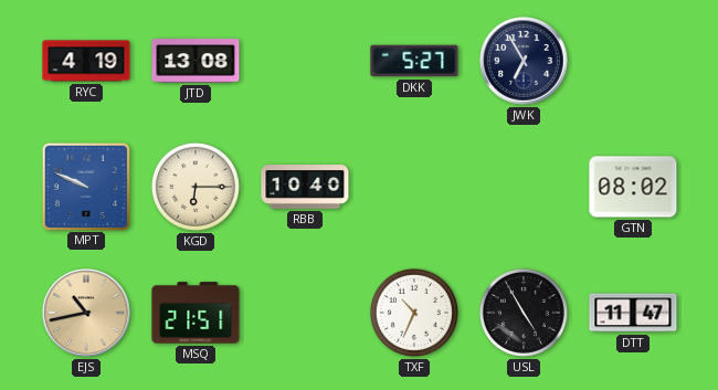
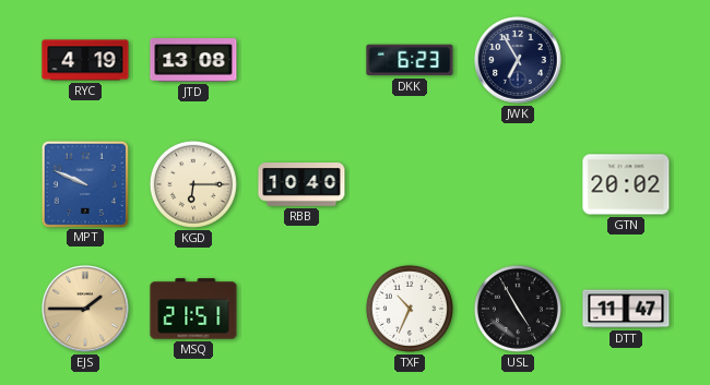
DKK: 5:27 -> 6:23 (410, 60)
GTN: 08:02 -> 20:02 (626, 184)
EJS: 10:43 -> 1:45 (85, 309)
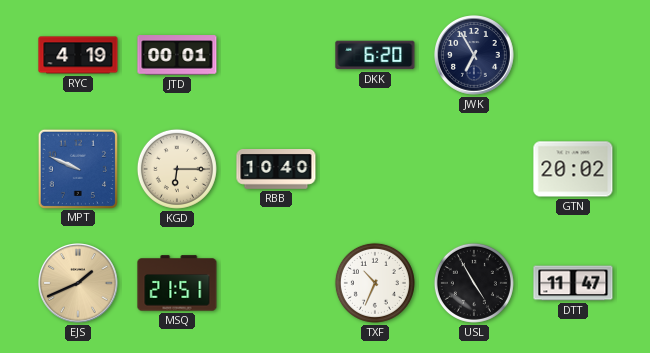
JTD: 13:08 -> 00:01 (177, 55)
DKK: 6:23 -> 6:20 (375, 55)
EJS: 1:45 -> 1:41 (78, 283)
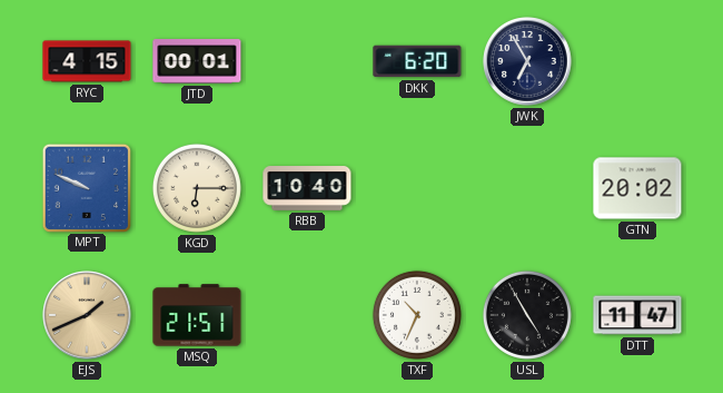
RYC: 4:19 -> 4:15 (87, 61)
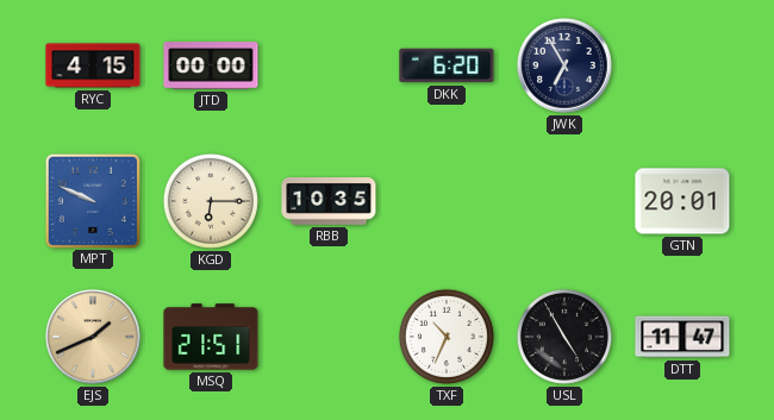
JTD: 00:01 -> 00:00 (211, 65)
RBB: 10:40 -> 10:35 (329, 202)
GTN: 20:02 -> 20:01 (682, 201)
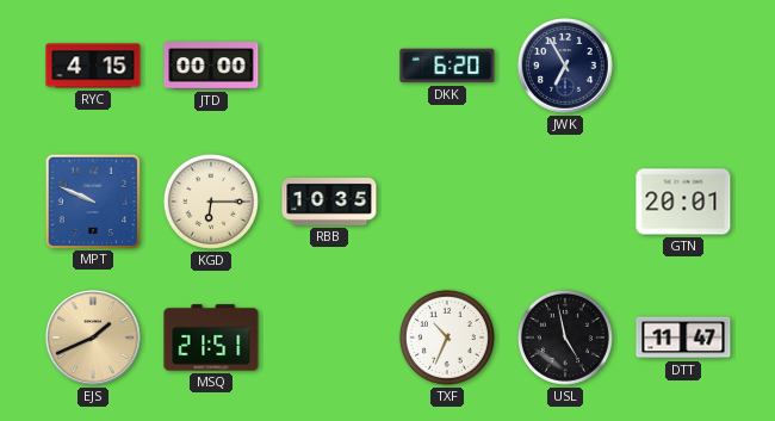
USL: 4:55 -> 4:58 (565, 338)
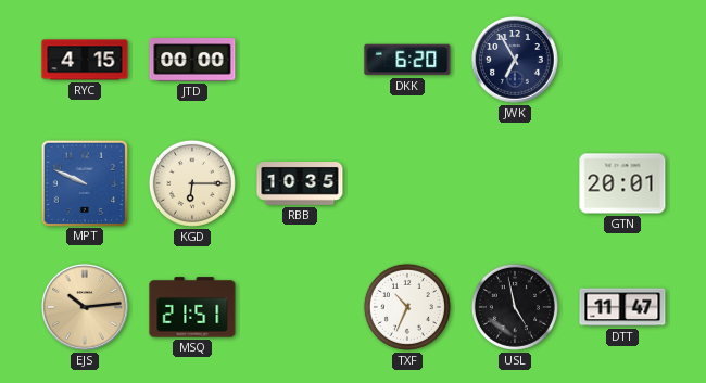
EJS: 1:41 -> 10:14 (85, 307)
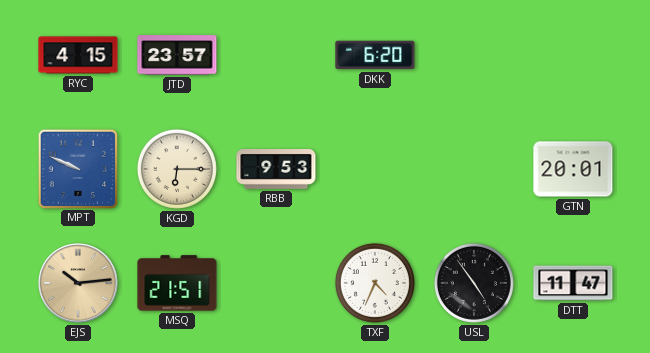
JTD: 00:00 -> 23:57 (177, 55)
JWK: 6:55 -> none (515, 60)
RBB: 10:35 -> 9:53 (276, 170)
TXF: 10:34 -> 4:34 (375, 283)
USL: 4:58 -> 4:54 (474, 283)
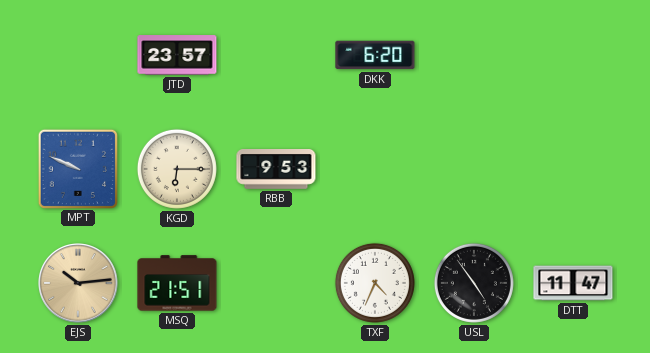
RYC: 4:15 -> none (78, 55)
GTN: 20:01 -> none (573, 169)
